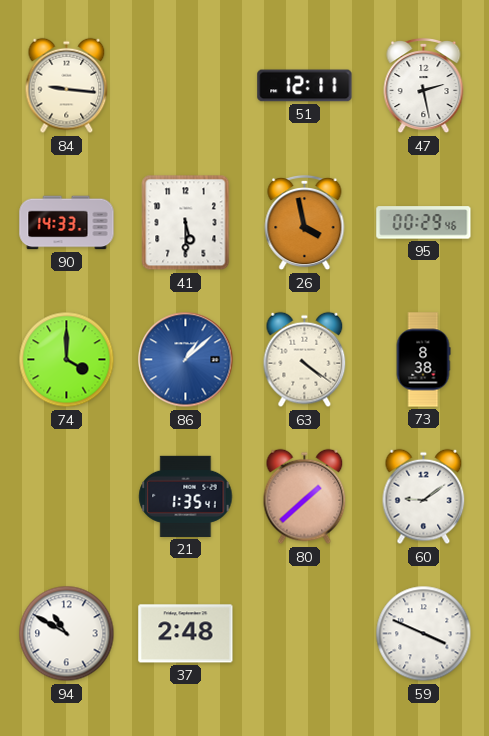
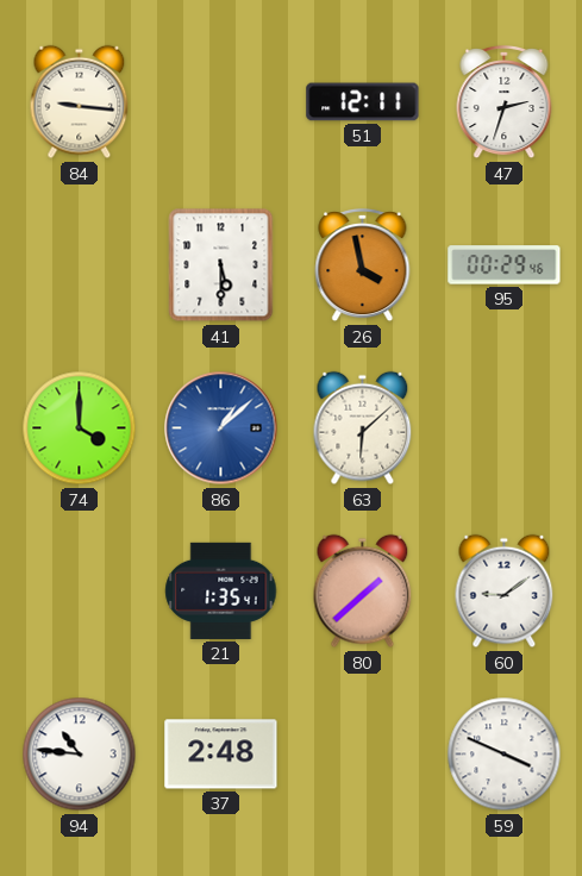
47: 2:28 -> 2:33 (505, 102)
90: 14:33 -> none (67, 223)
63: 4:21 -> 6:08 (363, 428)
73: 8:38 -> none (423, 360)
94: 10:50 -> 10:46 (80, 755)
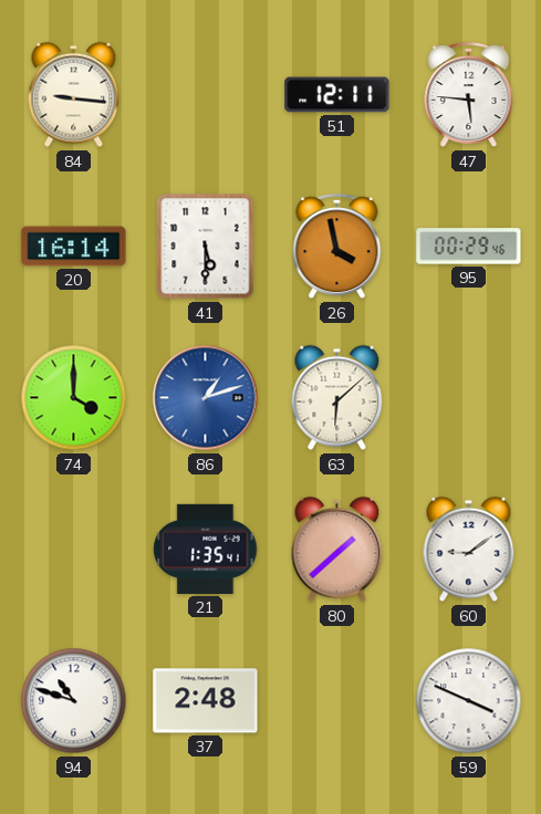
47: 2:33 -> 5:46 (469, 95)
20: none -> 16:14 (74, 247)
86: 1:08 -> 1:12 (206, 398)
94: 10:46 -> 10:48 (74, 701)
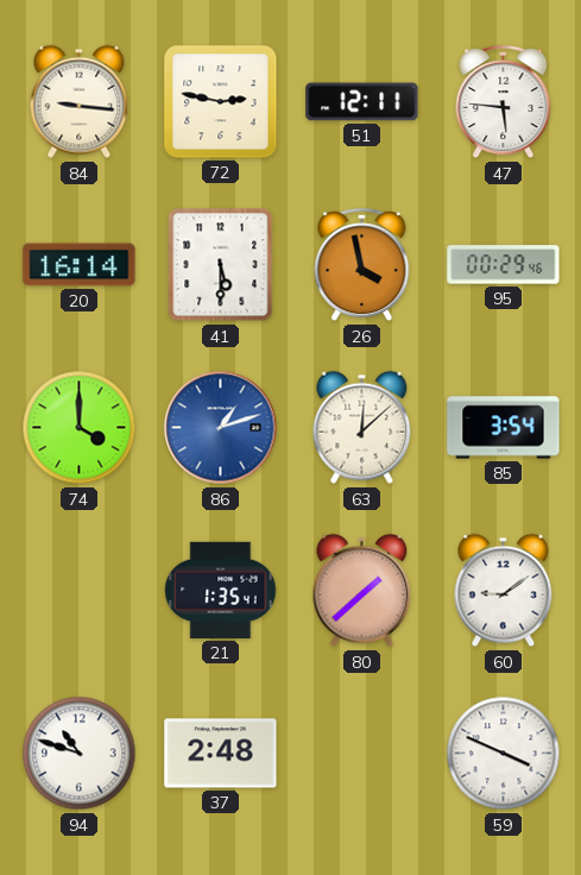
72: none -> 2:47 (221, 102)
63: 6:08 -> 12:08 (362, 428)
85: none -> 3:54 (504, 428)
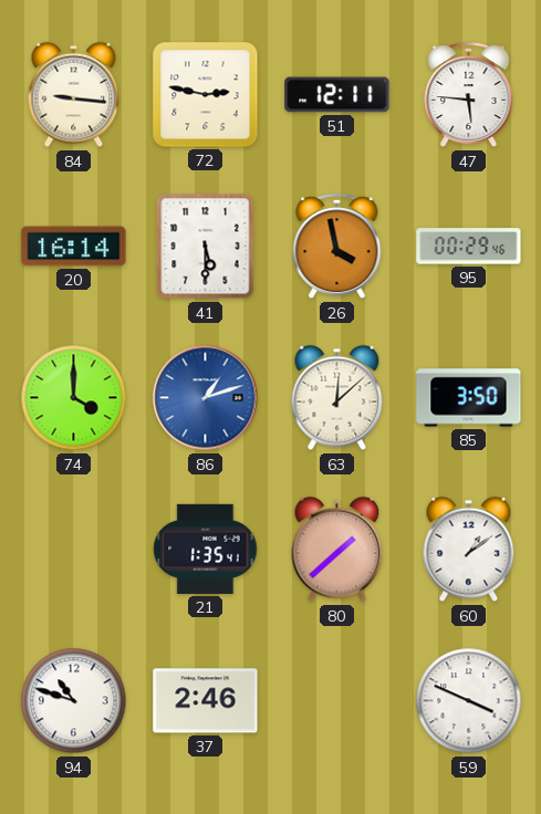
85: 3:54 -> 3:50 (469, 398)
60: 9:09 -> 1:09 (469, 550)
37: 2:48 -> 2:46 (206, 701)
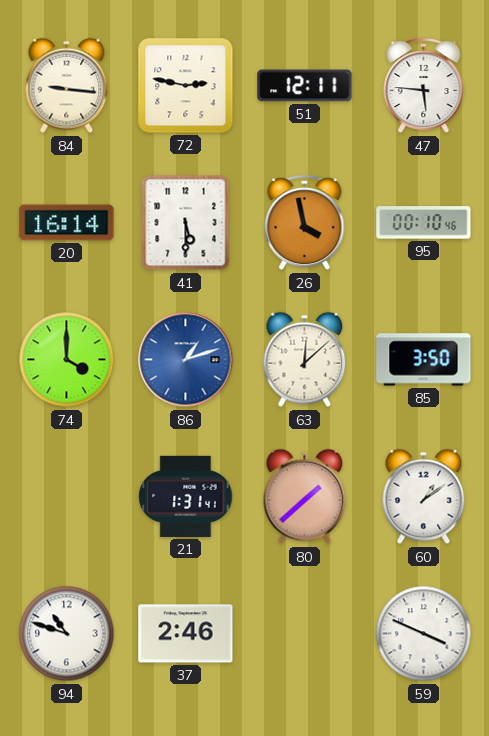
95: 00:29 -> 00:10 (424, 223)
21: 1:35 -> 1:31 (186, 496)
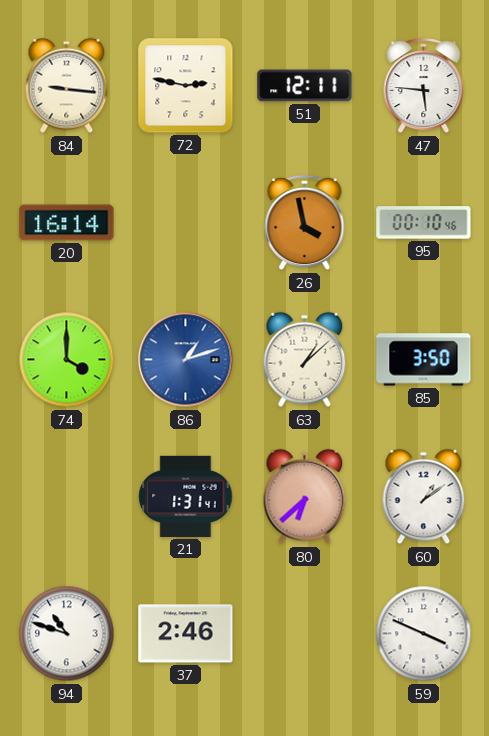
41: 5:30 -> none (186, 223)
63: 12:08 -> 1:08 (305, 360)
80: 1:38 -> 6:38 (305, 497)
